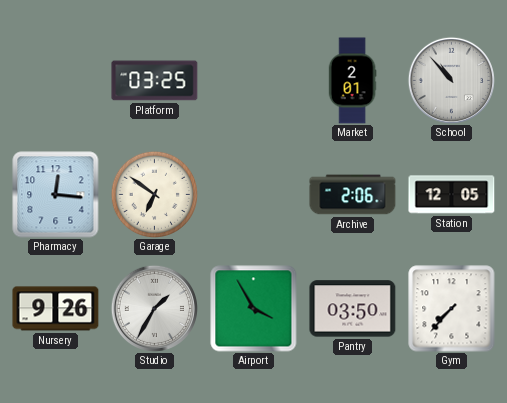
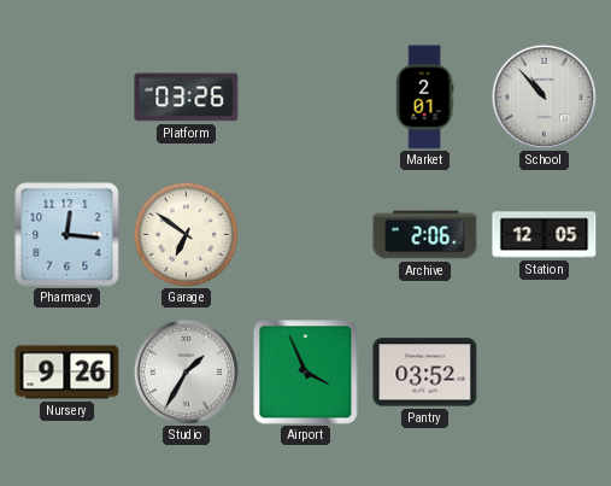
Platform: 03:25 -> 03:26 (187, 98)
Airport: 3:55 -> 3:56 (306, 373)
Pantry: 03:50 -> 03:52 (425, 373)
Gym: 7:37 -> none (452, 309)
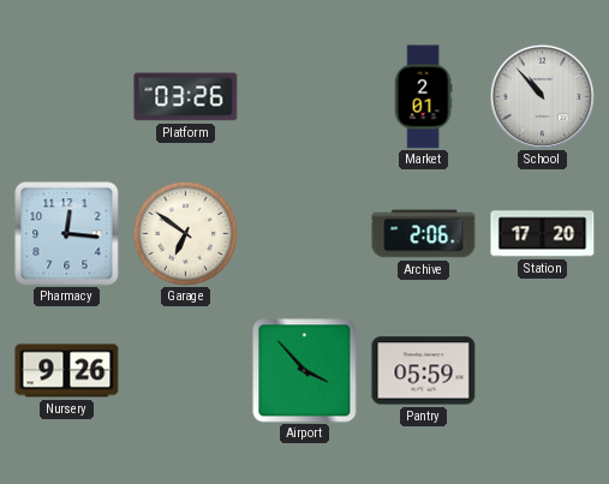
Station: 12:05 -> 17:20 (543, 234)
Studio: 1:35 -> none (186, 371)
Airport: 3:56 -> 3:53 (305, 371)
Pantry: 03:52 -> 05:59 (424, 371)
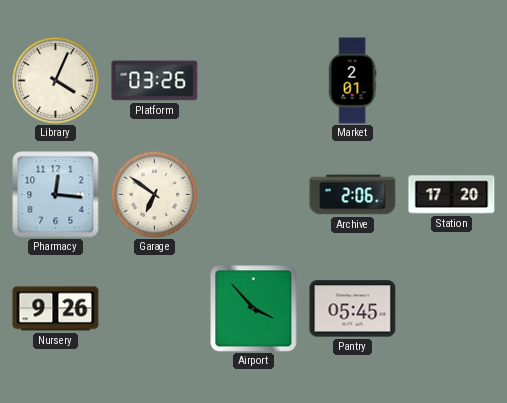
Library: none -> 4:04 (55, 80)
School: 10:53 -> none (542, 96)
Pantry: 05:59 -> 05:45 (353, 309)
